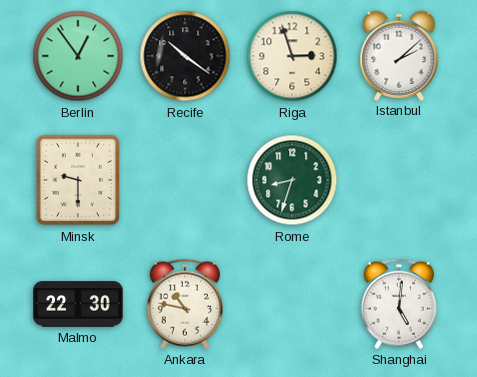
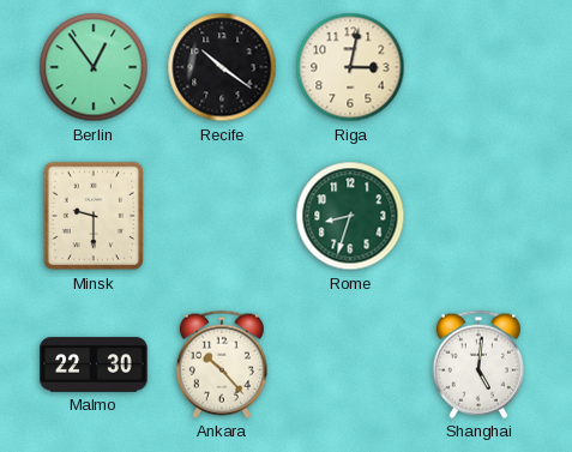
Riga: 2:57 -> 3:02 (350, 67)
Istanbul: 2:08 -> none (399, 55)
Ankara: 10:47 -> 10:23 (222, 364)
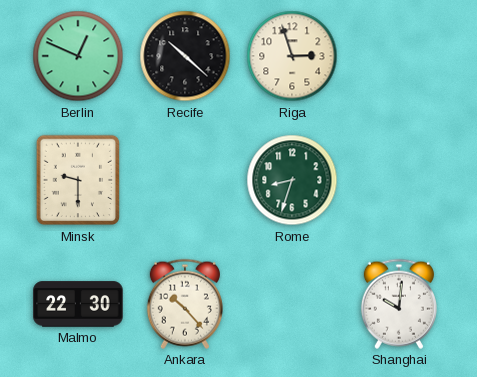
Berlin: 12:54 -> 12:49 (78, 56)
Recife: 10:21 -> 10:22 (185, 56)
Riga: 3:02 -> 2:57 (292, 56)
Shanghai: 5:01 -> 10:01 (399, 304)
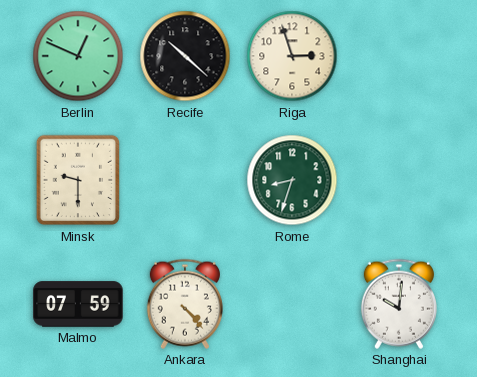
Malmo: 22:30 -> 07:59 (78, 304)
Ankara: 10:23 -> 4:23 (185, 304)
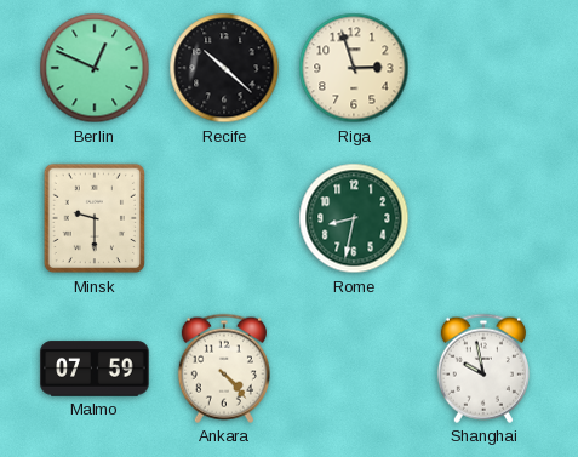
Rome: 8:33 -> 8:32 (354, 218)
Shanghai: 10:01 -> 9:58 (483, 369)
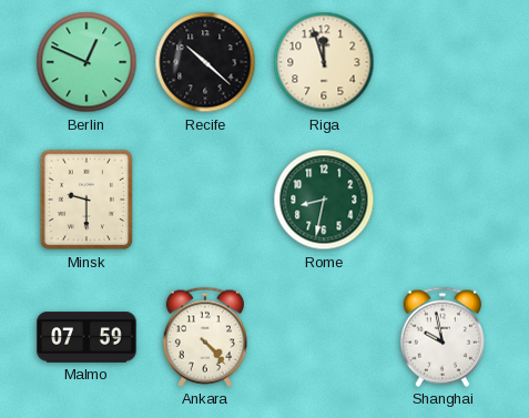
Riga: 2:57 -> 11:57 (324, 62)
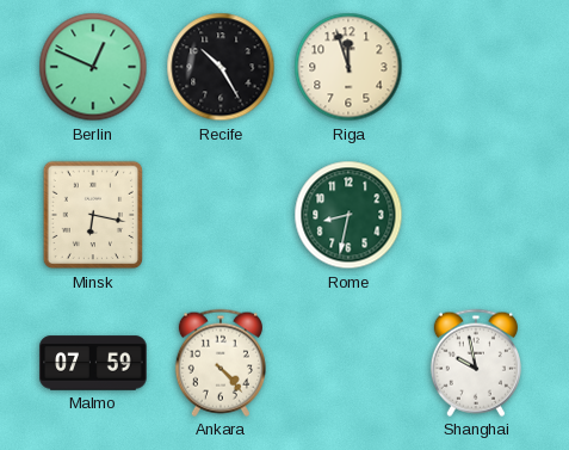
Recife: 10:22 -> 10:25 (221, 67)
Minsk: 9:30 -> 6:17 (93, 215)
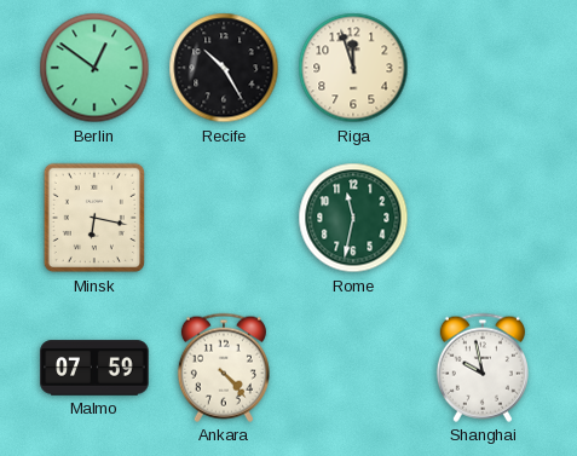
Berlin: 12:49 -> 12:51 (94, 68)
Rome: 8:32 -> 11:32 (353, 218)
